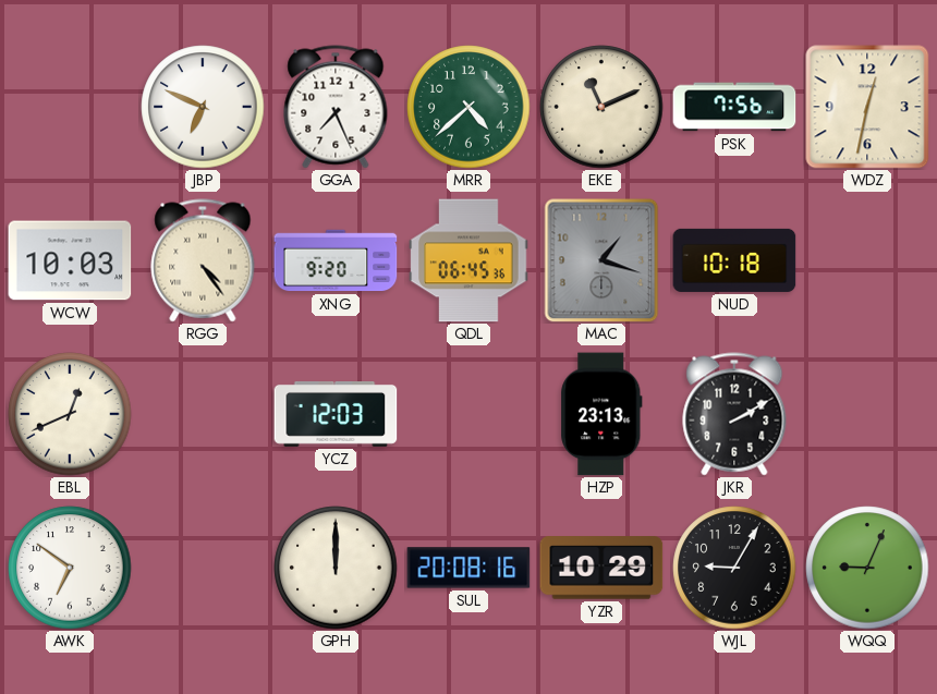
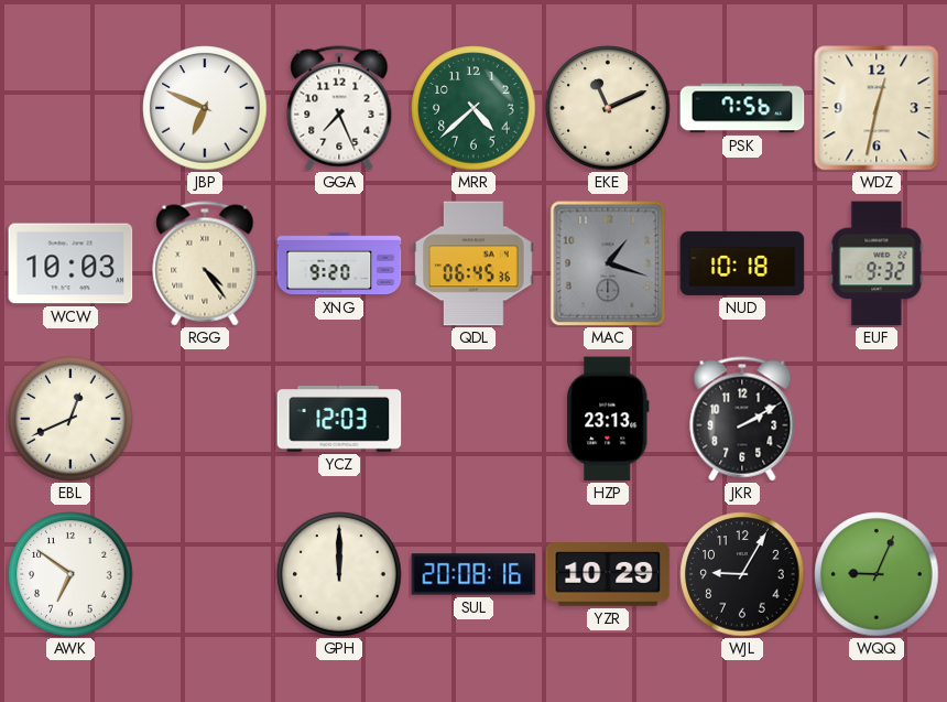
EUF: none -> 9:32 (877, 263)
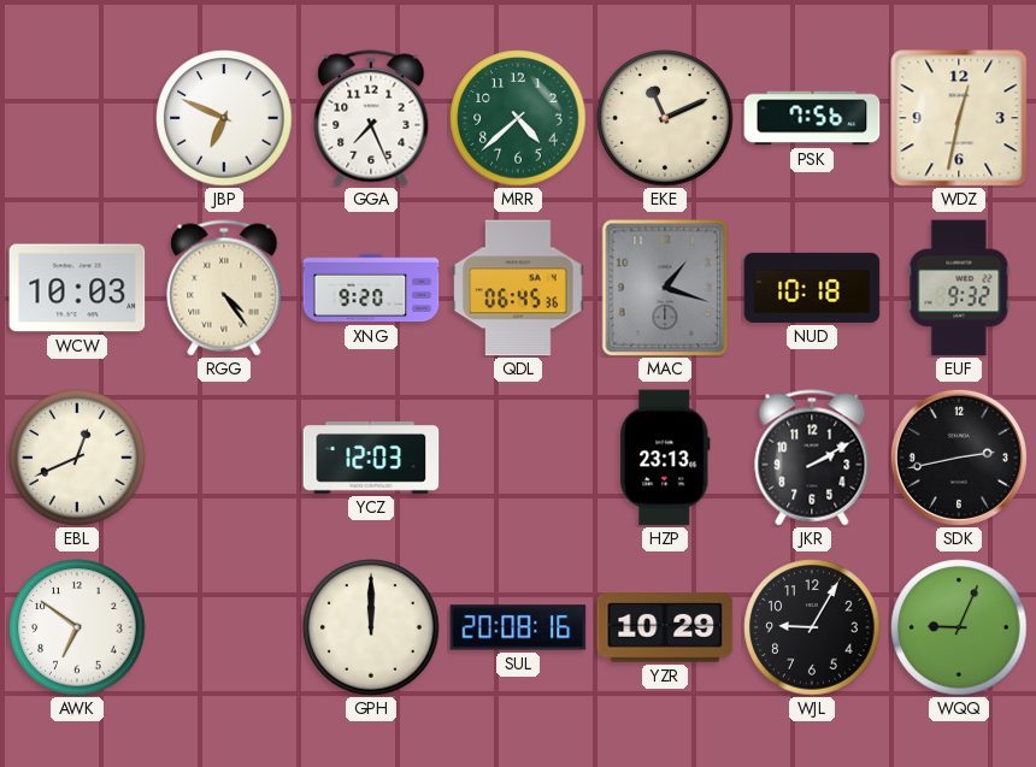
SDK: none -> 2:43 (959, 458)
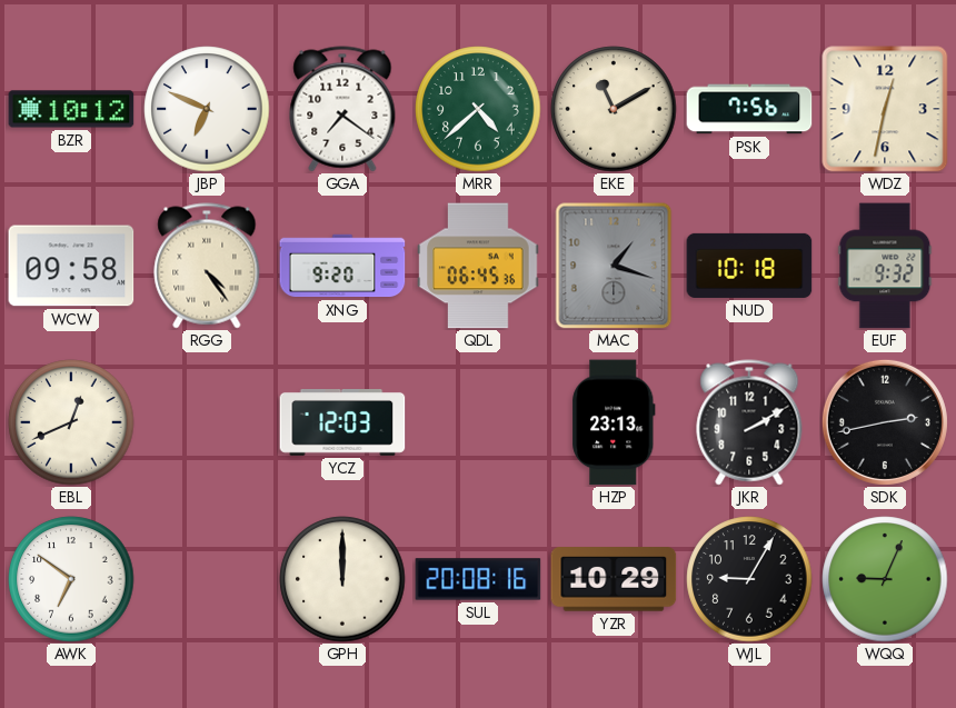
BZR: none -> 10:12 (71, 109)
GGA: 7:26 -> 7:21 (342, 109)
EKE: 11:11 -> 11:10 (614, 109)
WCW: 10:03 -> 09:58 (71, 266)
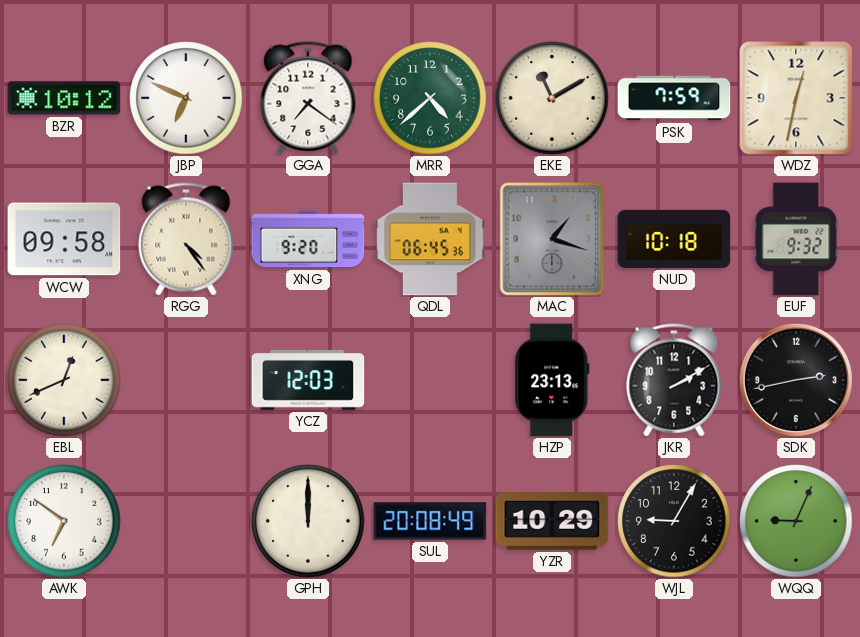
PSK: 7:56 -> 7:59 (674, 98)
SUL: 20:08:16 -> 20:08:49 (430, 521)
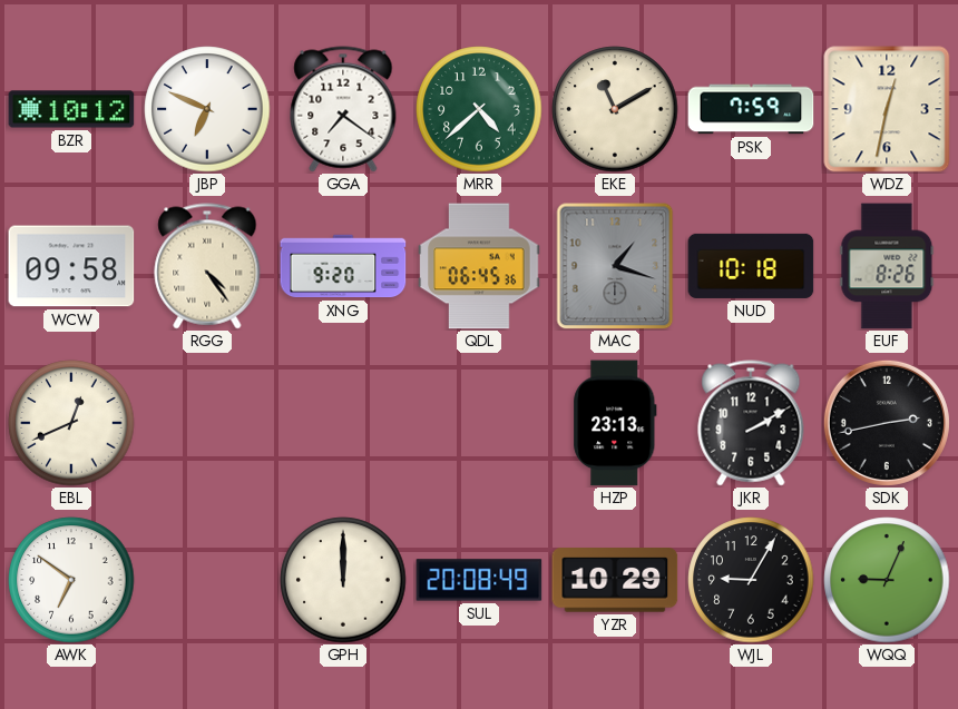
EUF: 9:32 -> 8:26 (887, 266)
YCZ: 12:03 -> none (308, 381)
